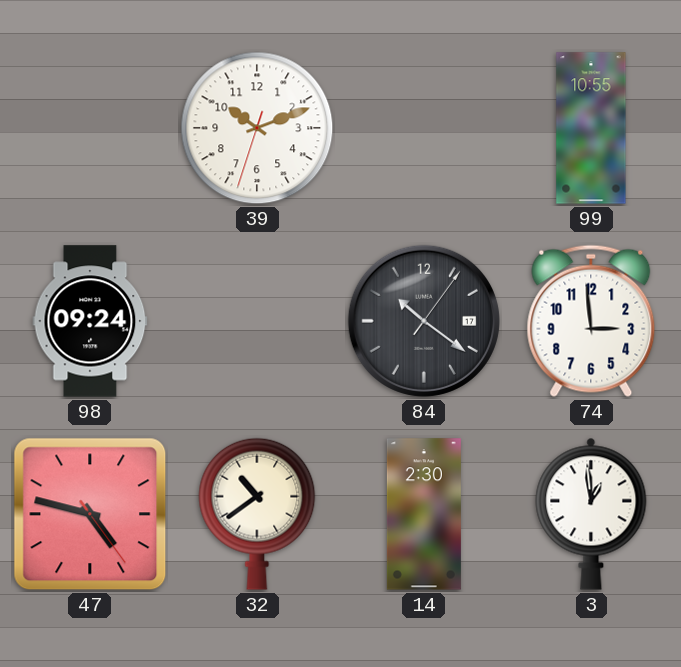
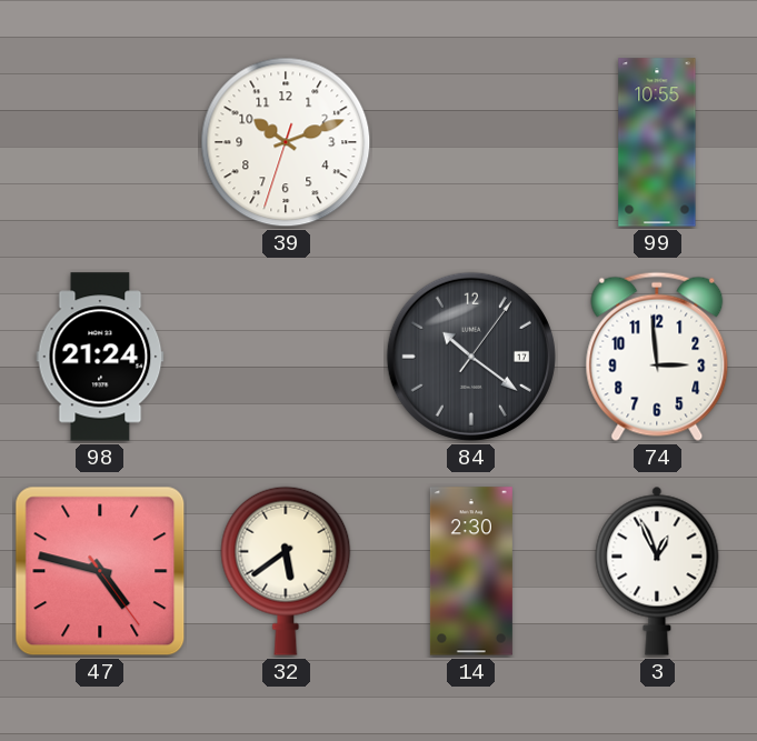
98: 09:24 -> 21:24 (100, 357)
32: 10:39 -> 5:39 (286, 571)
3: 12:59 -> 12:56 (657, 571)
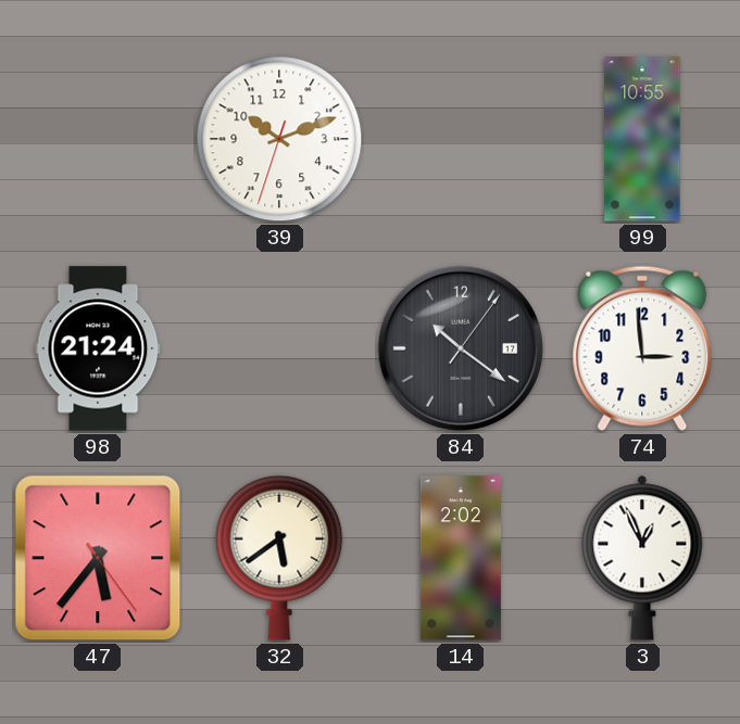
47: 4:47 -> 5:36 (98, 558)
14: 2:30 -> 2:02 (461, 558)
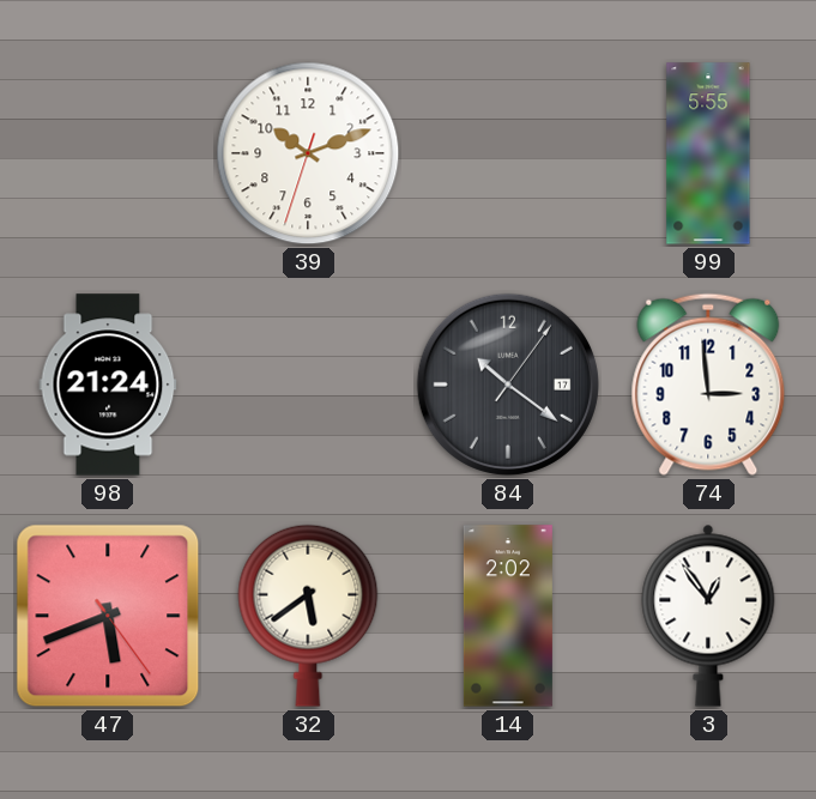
99: 10:55 -> 5:55 (708, 153)
47: 5:36 -> 5:41 (108, 616)
3: 12:56 -> 12:54 (708, 616)
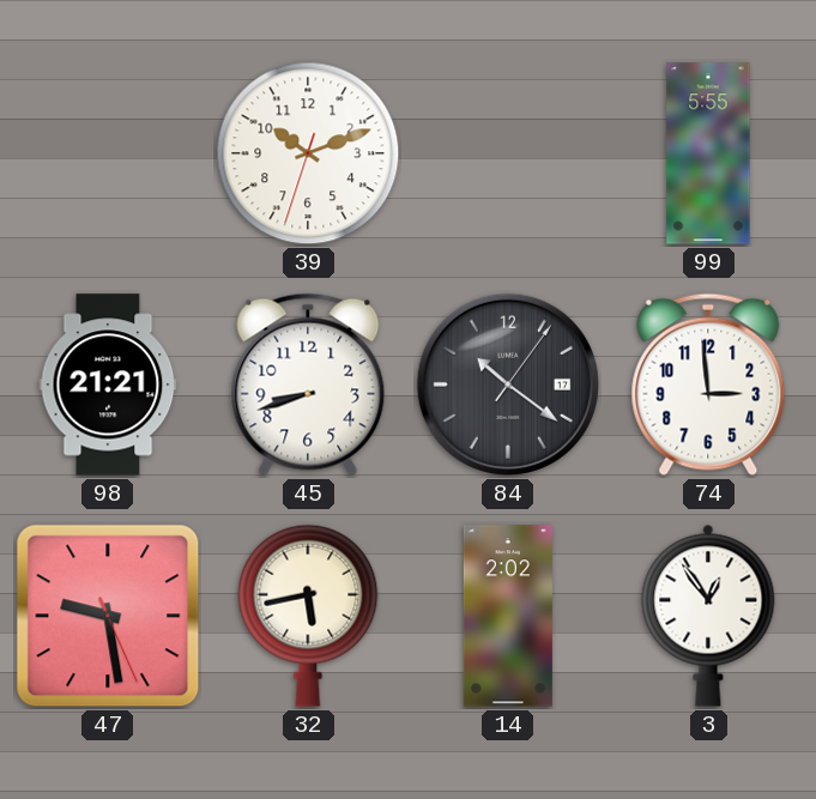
98: 21:24 -> 21:21 (108, 385)
45: none -> 8:42 (308, 385)
47: 5:41 -> 9:28 (108, 616)
32: 5:39 -> 5:43 (308, 616)
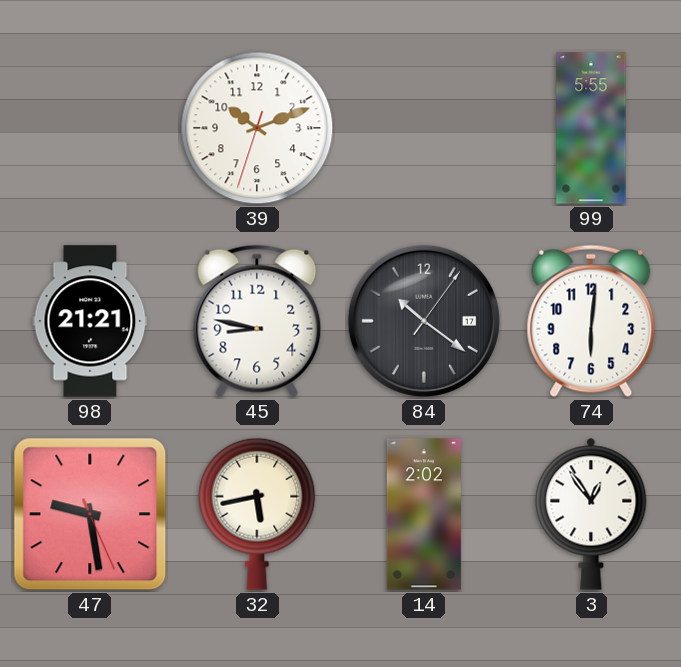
45: 8:42 -> 8:47 (257, 321)
74: 2:59 -> 6:01 (591, 321)
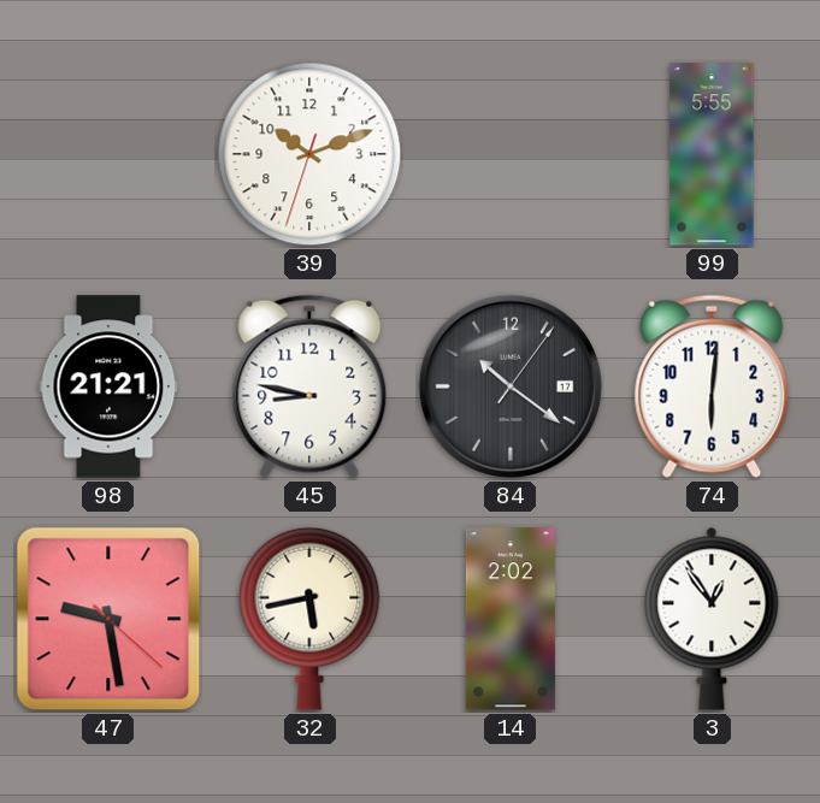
47: 9:28:26 -> 9:28:22 (108, 619)
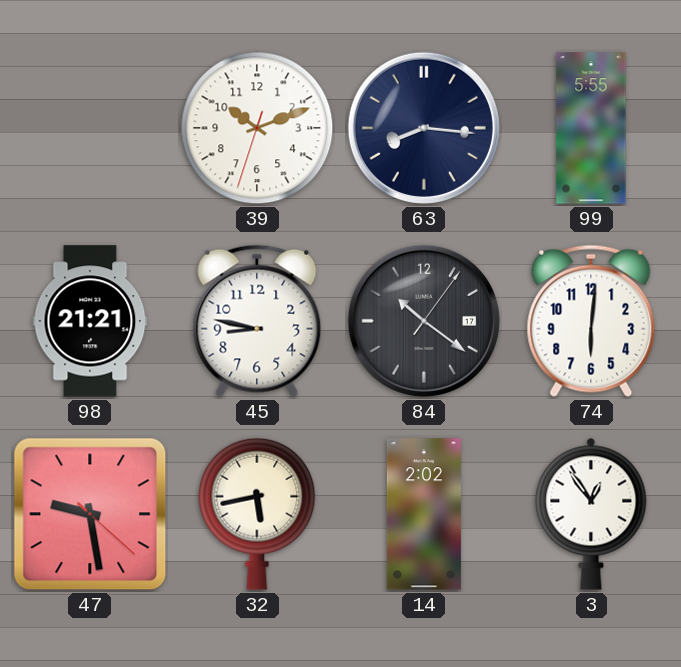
63: none -> 8:16 (424, 128)
